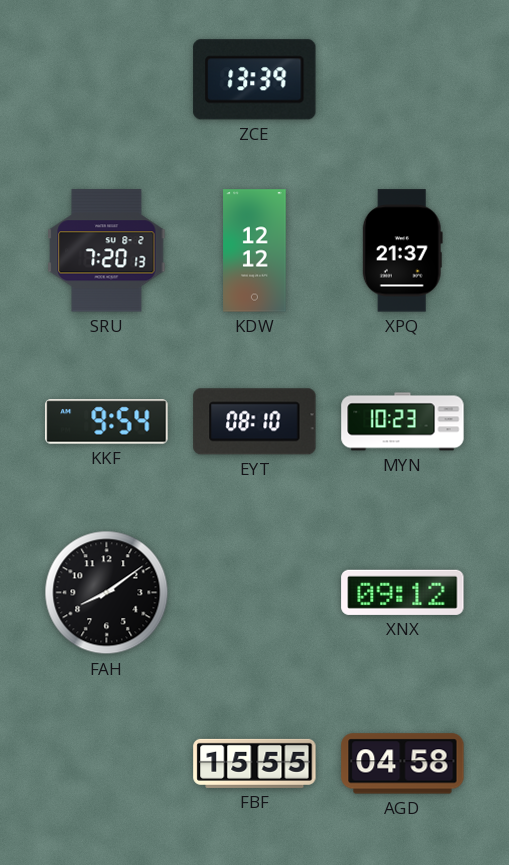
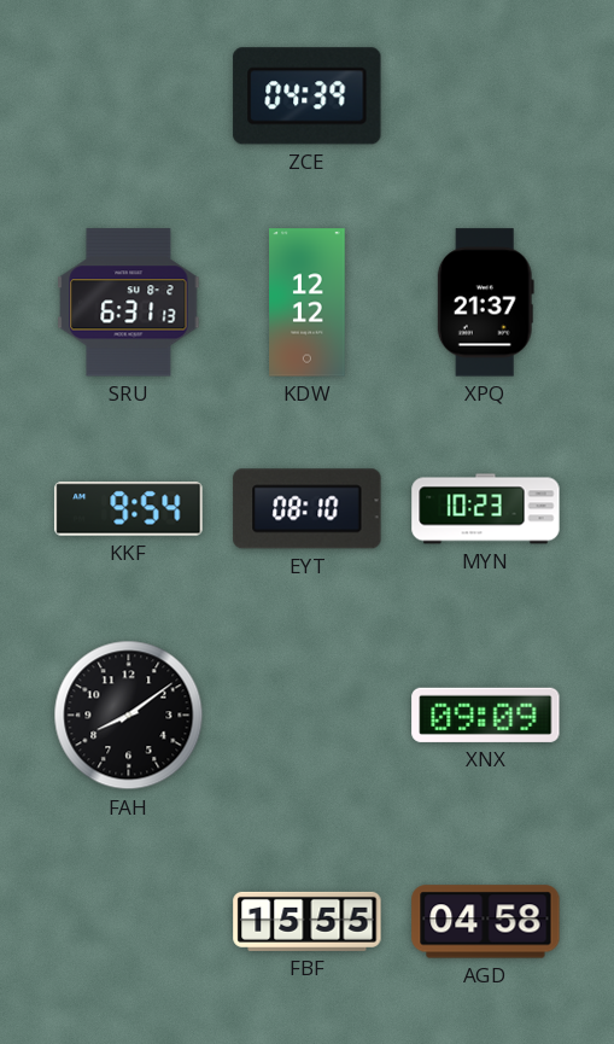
ZCE: 13:39 -> 04:39 (308, 97)
SRU: 7:20 -> 6:31 (129, 303)
XNX: 09:12 -> 09:09 (486, 715)
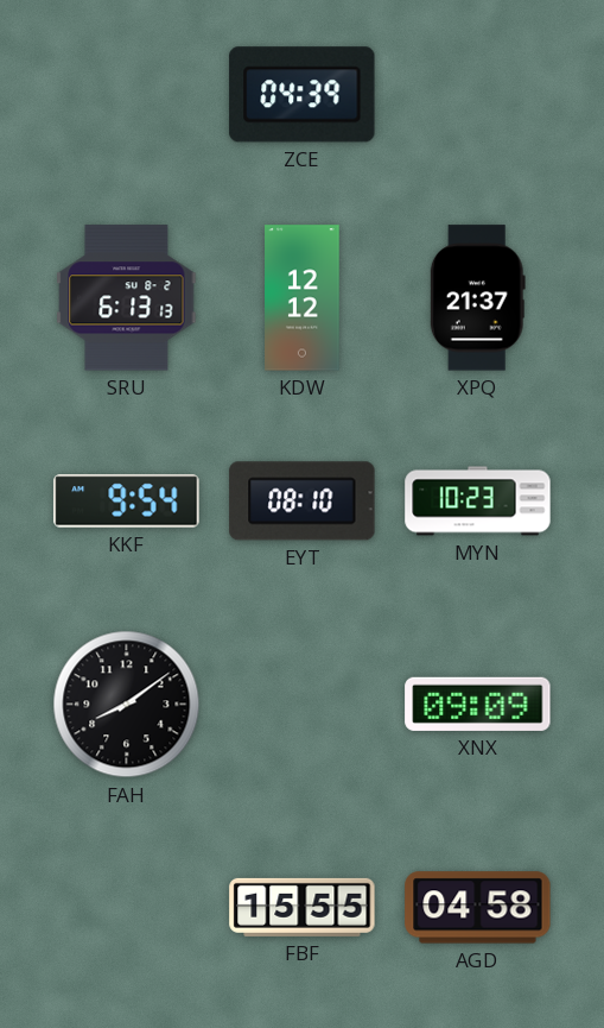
SRU: 6:31 -> 6:13 (127, 298)
